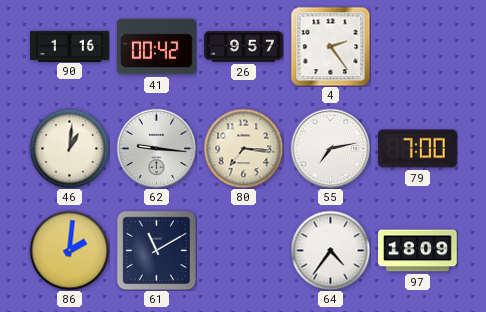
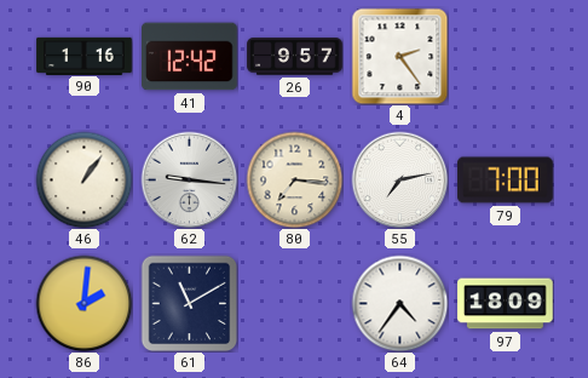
41: 00:42 -> 12:42 (190, 57)
46: 1:01 -> 1:06 (83, 179)
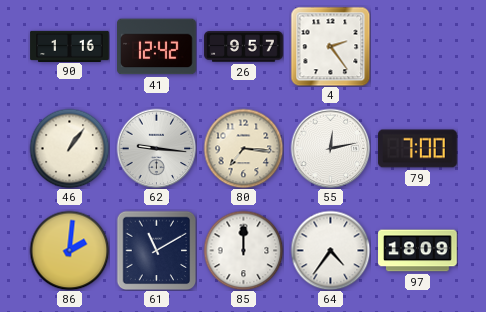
55: 7:13 -> 12:13 (330, 148)
85: none -> 12:00 (243, 250)
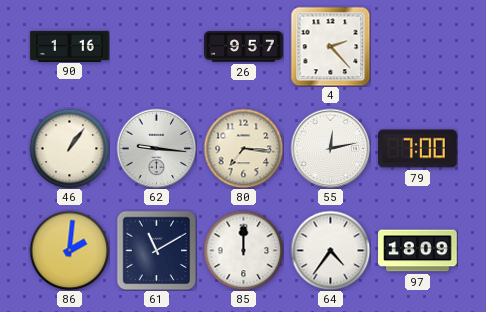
41: 12:42 -> none (157, 47)
4: 2:24 -> 2:23 (330, 46)
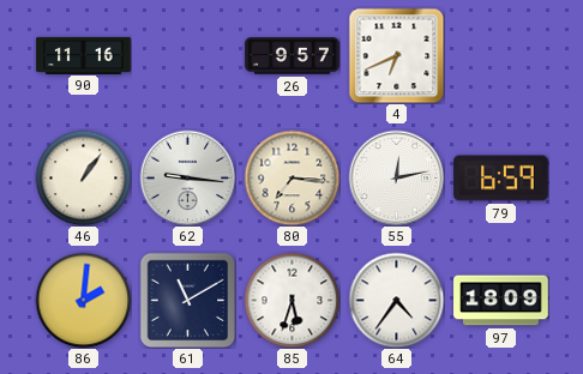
90: 1:16 -> 11:16 (84, 55)
4: 2:23 -> 6:41 (396, 55)
79: 7:00 -> 6:59 (501, 179)
85: 12:00 -> 5:33 (291, 300)
